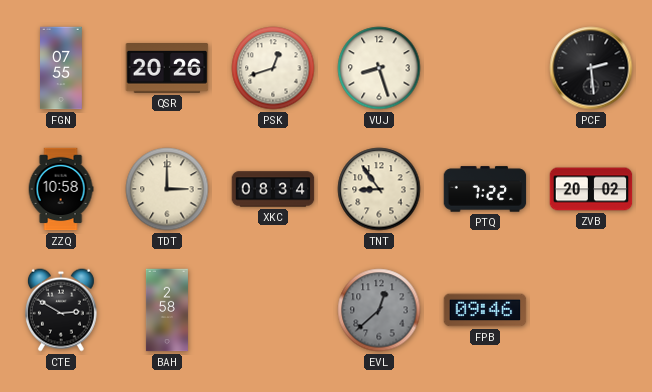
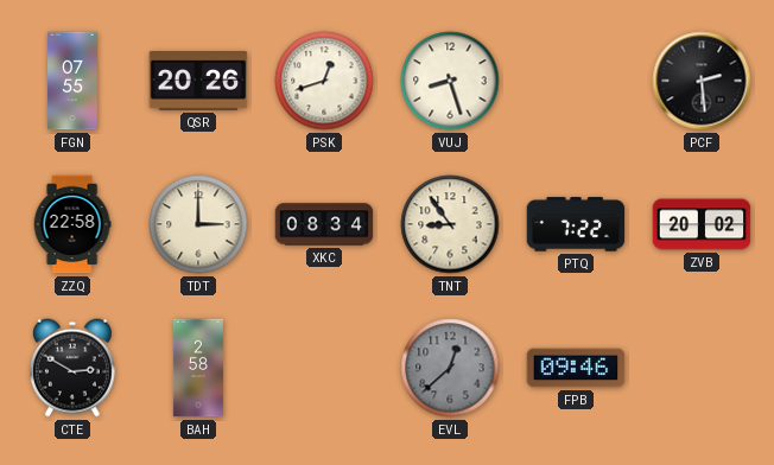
ZZQ: 10:58 -> 22:58 (72, 224)
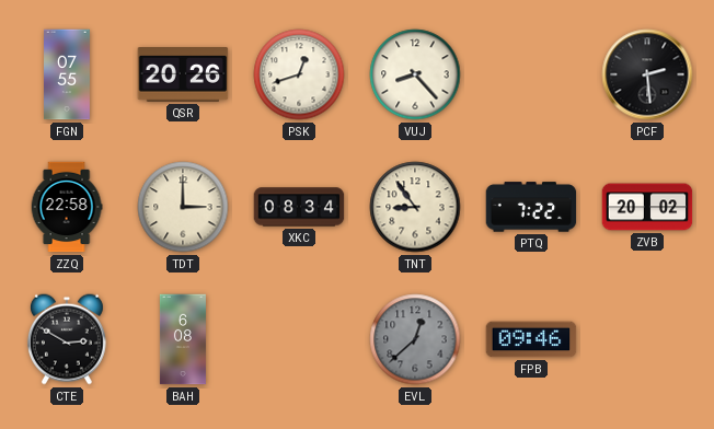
VUJ: 8:27 -> 8:23 (415, 74)
BAH: 2:58 -> 6:08 (183, 339)
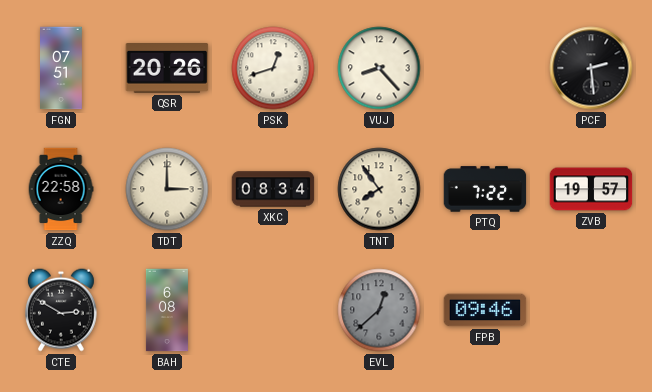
FGN: 07:55 -> 07:51 (62, 68)
TNT: 8:54 -> 7:54 (379, 189)
ZVB: 20:02 -> 19:57 (591, 189)
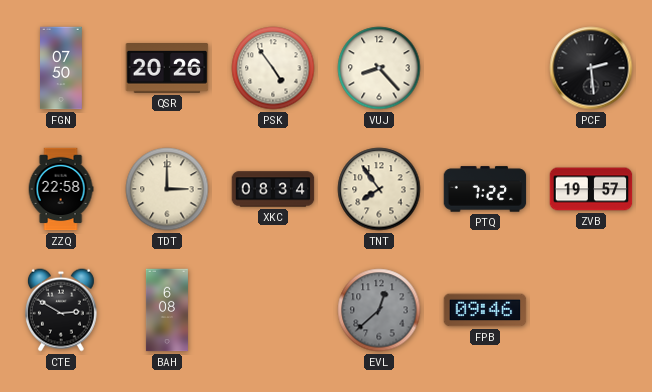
FGN: 07:51 -> 07:50 (62, 68)
PSK: 12:42 -> 4:54 (273, 68)
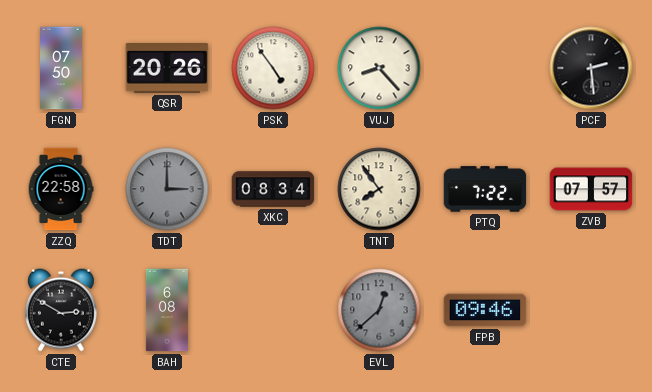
TDT dial: cream -> grey (167, 189)
ZVB: 19:57 -> 07:57 (591, 189)
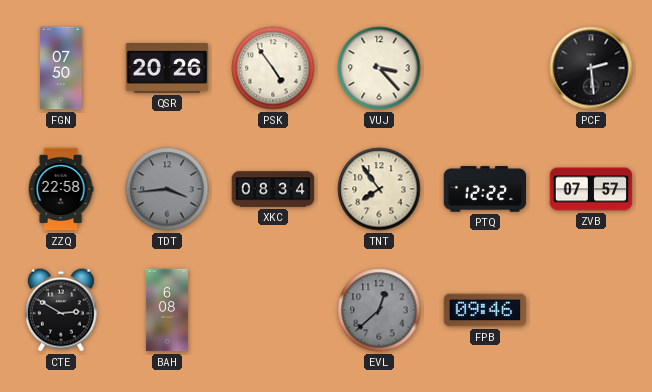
VUJ: 8:23 -> 3:23 (379, 68)
TDT: 3:00 -> 3:44 (167, 189)
PTQ: 7:22 -> 12:22 (485, 189)
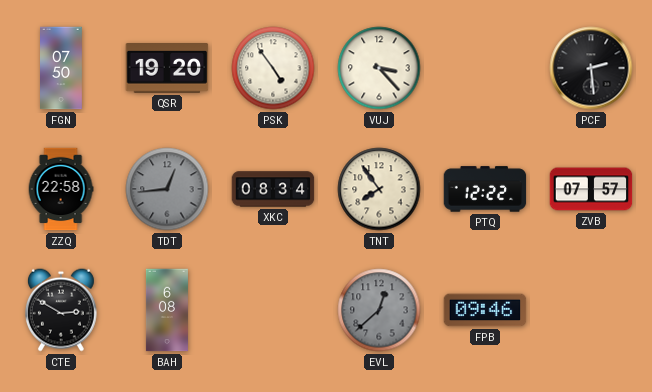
QSR: 20:26 -> 19:20 (167, 69)
TDT: 3:44 -> 12:44 (167, 189)
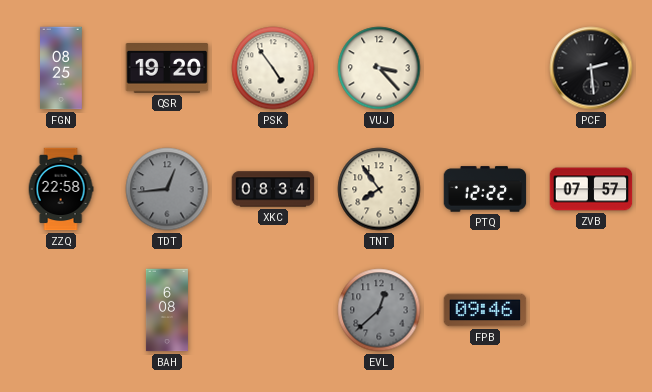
FGN: 07:50 -> 08:25 (62, 68)
CTE: 2:50 -> none (61, 310)
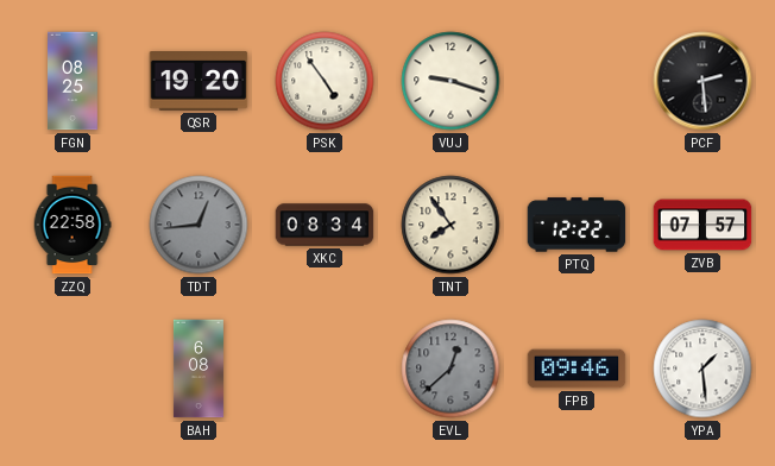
VUJ: 3:23 -> 9:18 (450, 81)
YPA: none -> 1:29 (702, 369)
